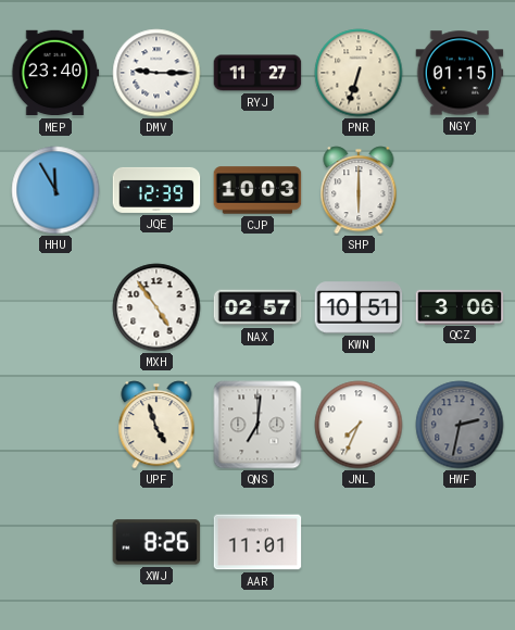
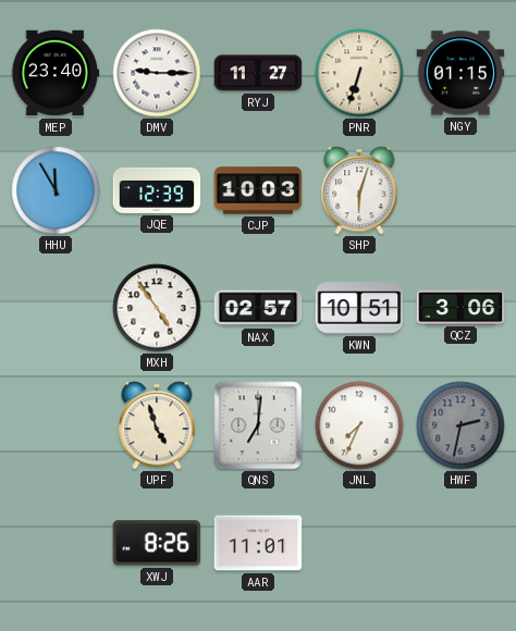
SHP: 6:00 -> 6:03 (359, 190)
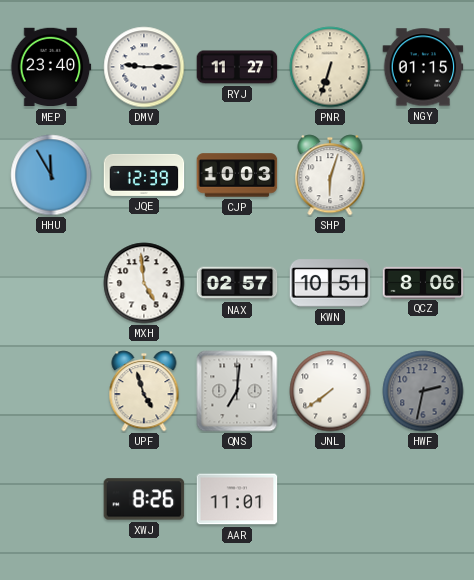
MXH: 4:54 -> 4:59 (144, 283)
QCZ: 3:06 -> 8:06 (423, 282)
JNL: 7:34 -> 7:39 (330, 391)
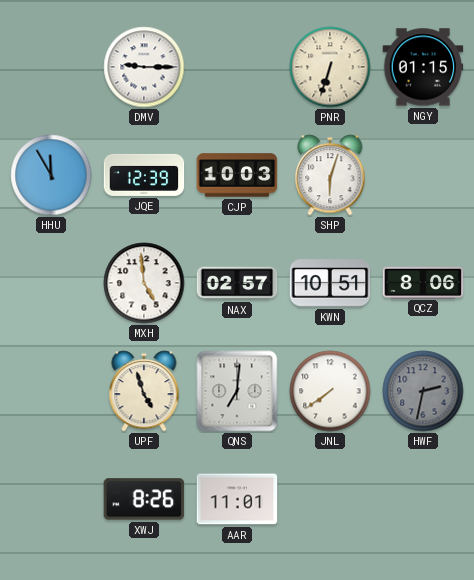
MEP: 23:40 -> none (51, 67)
RYJ: 11:27 -> none (237, 67)
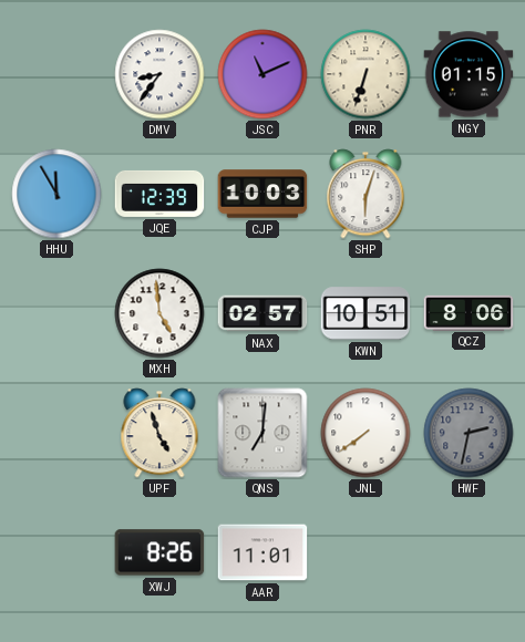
DMV: 9:15 -> 8:36 (159, 74)
JSC: none -> 11:11 (262, 74)
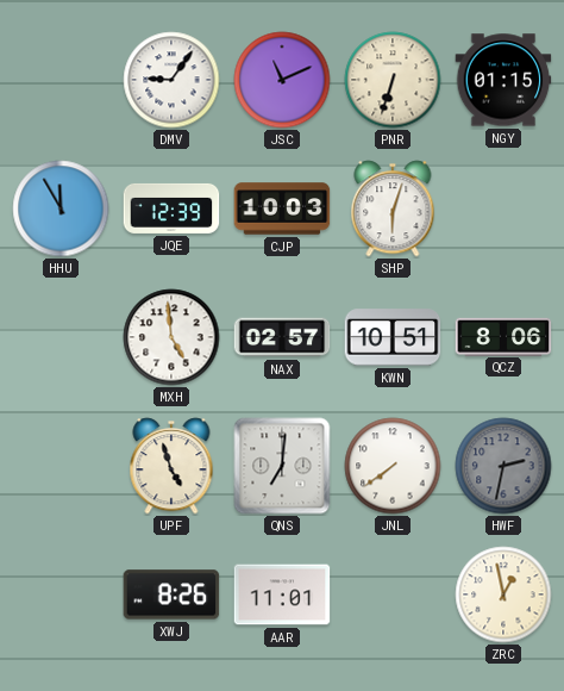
DMV: 8:36 -> 9:06 (171, 80)
ZRC: none -> 12:58 (503, 594)
